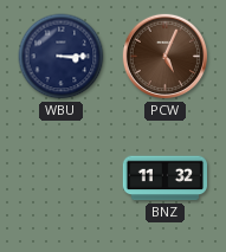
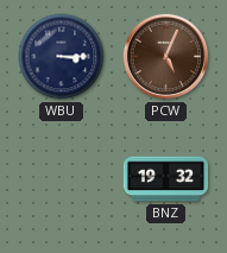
BNZ: 11:32 -> 19:32 (165, 179)
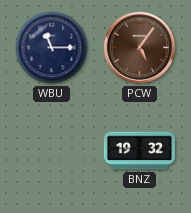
WBU: 3:15 -> 11:15 (52, 48)
PCW: 5:04 -> 5:06 (140, 48)
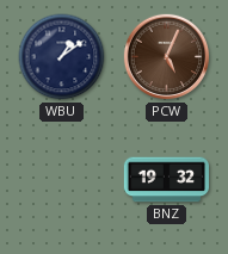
WBU: 11:15 -> 1:09 (62, 57)
PCW: 5:06 -> 5:04 (167, 57)
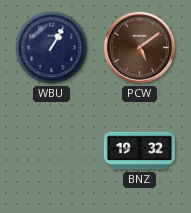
WBU: 1:09 -> 1:05 (52, 48)
PCW: 5:04 -> 5:09 (140, 48)
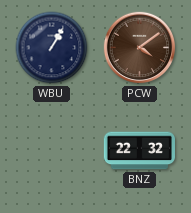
PCW: 5:09 -> 4:09 (140, 48)
BNZ: 19:32 -> 22:32 (139, 151)
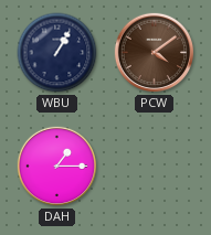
DAH: none -> 1:15 (57, 167)
BNZ: 22:32 -> none (139, 151)
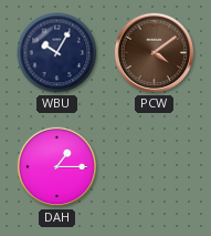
WBU: 1:05 -> 10:05 (57, 53)
